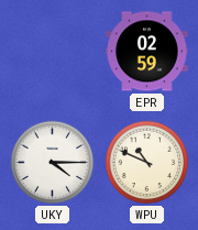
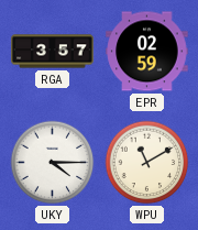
RGA: none -> 3:57 (53, 52)
WPU: 10:49 -> 11:10 (147, 163)
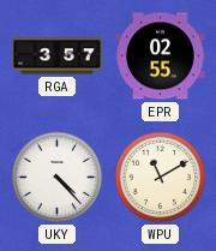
EPR: 02:59 -> 02:55 (161, 56)
UKY: 4:15 -> 4:23 (58, 178)
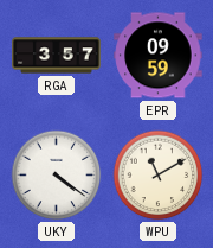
EPR: 02:55 -> 09:59 (159, 56)
UKY: 4:23 -> 4:21 (57, 176)
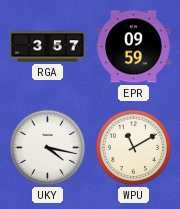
UKY: 4:21 -> 4:17 (48, 148)
